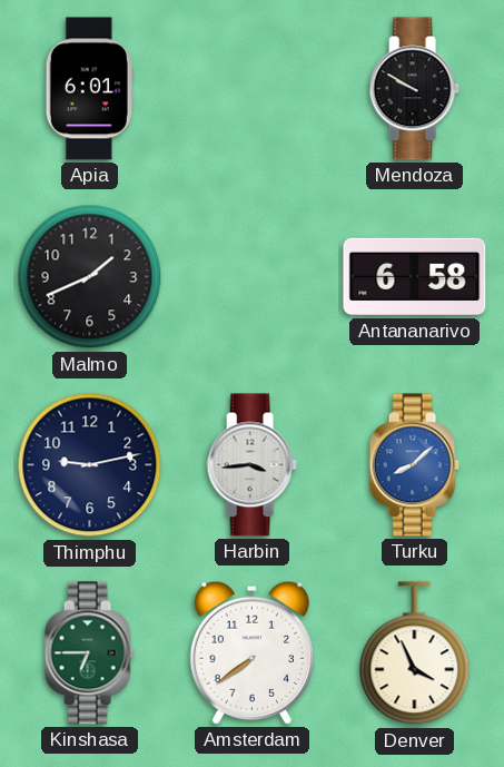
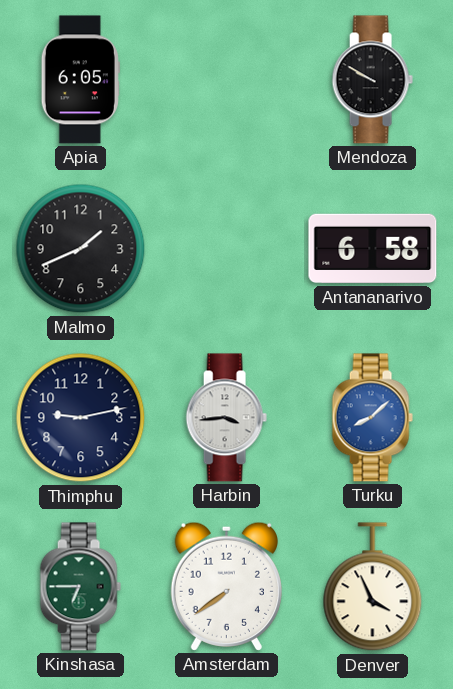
Apia: 6:01 -> 6:05 (80, 80)
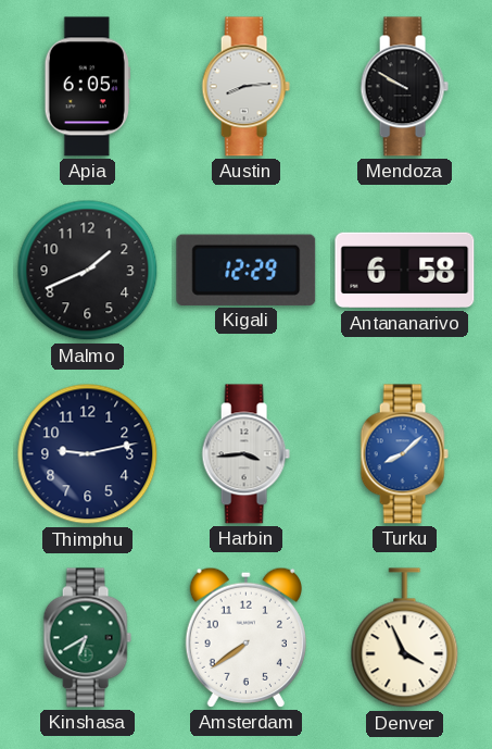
Austin: none -> 8:14 (245, 87)
Kigali: none -> 12:29 (247, 270)
Kinshasa: 6:45 -> 6:40 (87, 638)
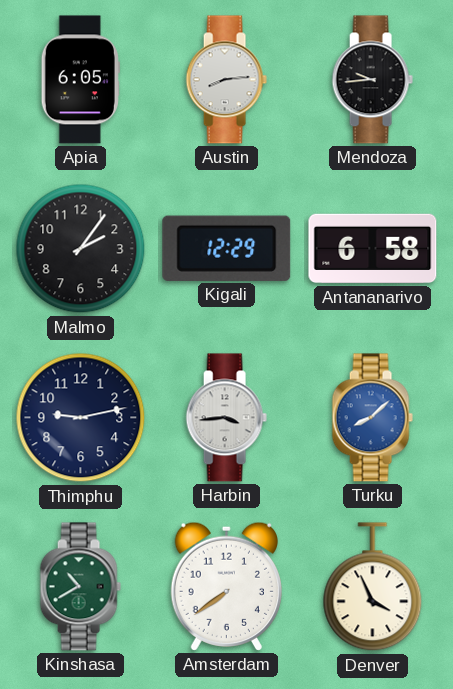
Mendoza: 9:50 -> 9:44 (372, 80)
Malmo: 1:41 -> 2:06 (81, 249)
Kinshasa: 6:40 -> 10:40 (80, 587)
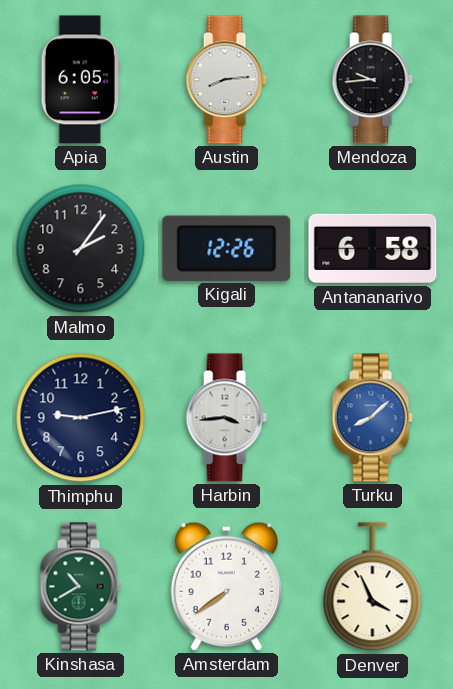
Kigali: 12:29 -> 12:26 (227, 248)
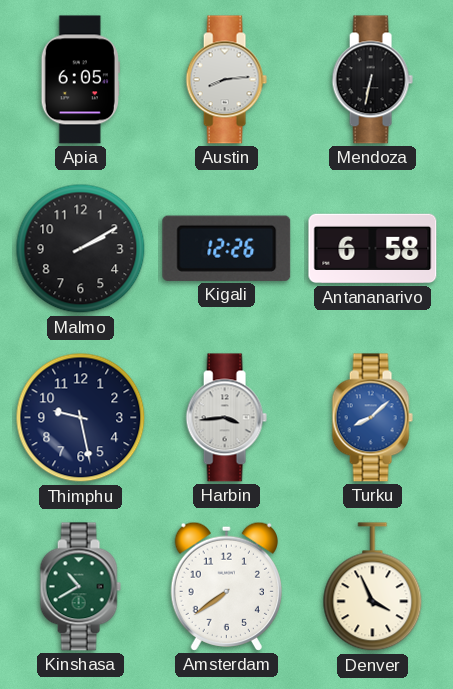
Mendoza: 9:44 -> 6:32 (372, 80)
Malmo: 2:06 -> 2:10 (81, 249)
Thimphu: 9:13 -> 9:28 (81, 418)
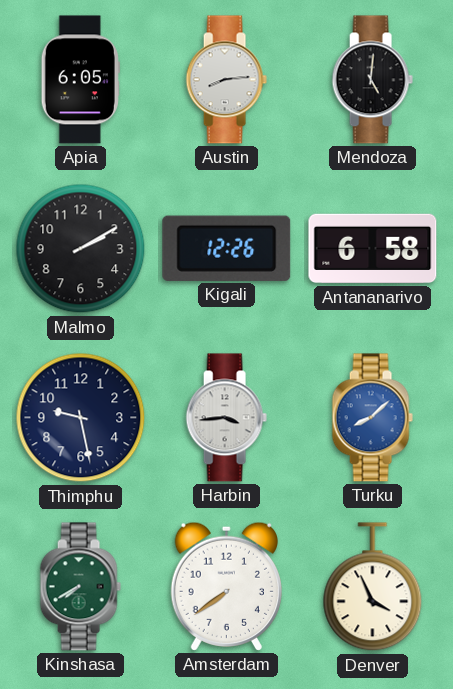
Mendoza: 6:32 -> 5:01 (372, 80)
Kinshasa: 10:40 -> 7:40 (80, 587)
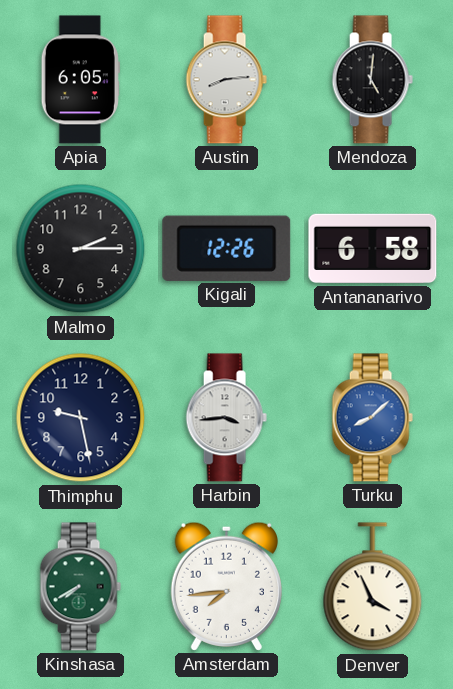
Malmo: 2:10 -> 2:15 (81, 249)
Amsterdam: 7:39 -> 7:44 (226, 586)
